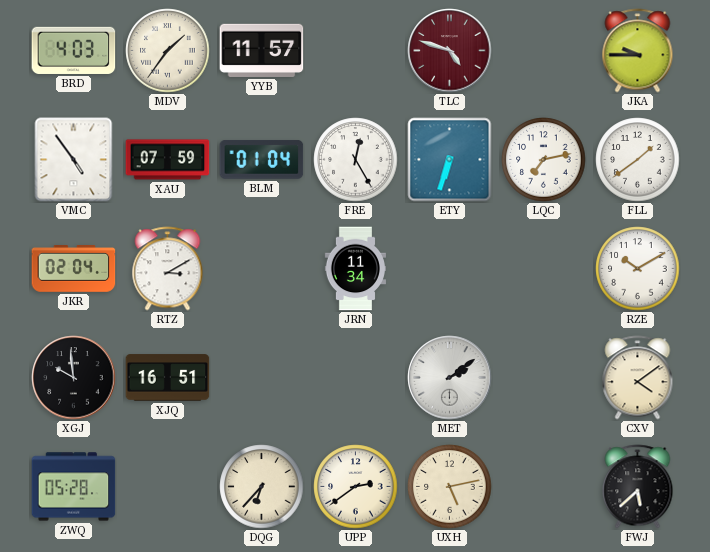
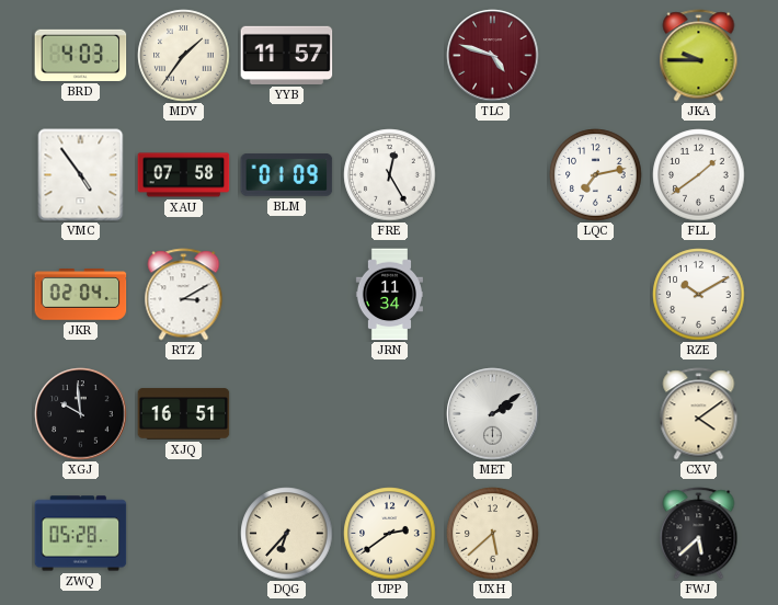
XAU: 07:59 -> 07:58 (184, 175)
BLM: 01:04 -> 01:09 (287, 175)
ETY: 6:33 -> none (450, 160)
UXH: 5:13 -> 5:38 (493, 534)
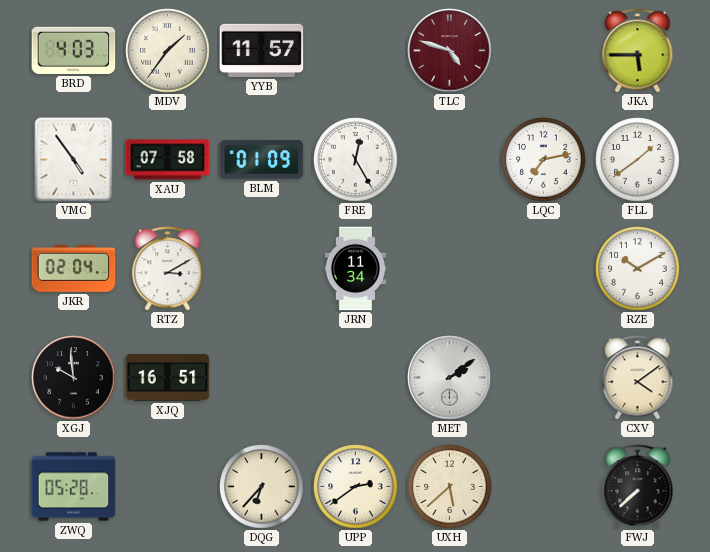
JKA: 9:45 -> 5:45 (638, 51)
FWJ: 5:38 -> 7:38 (638, 487)
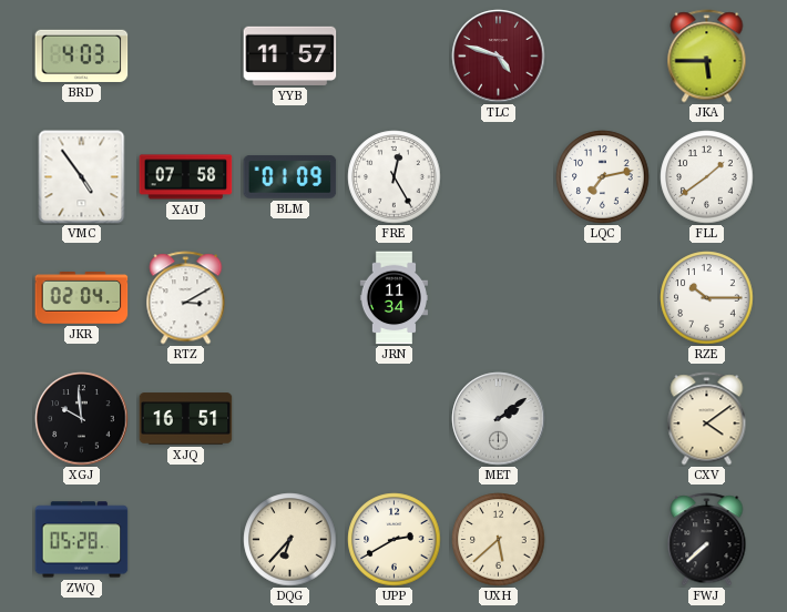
MDV: 1:36 -> none (168, 51)
RZE: 10:10 -> 10:15 (707, 298)
UPP: 2:39 -> 2:40 (395, 540)
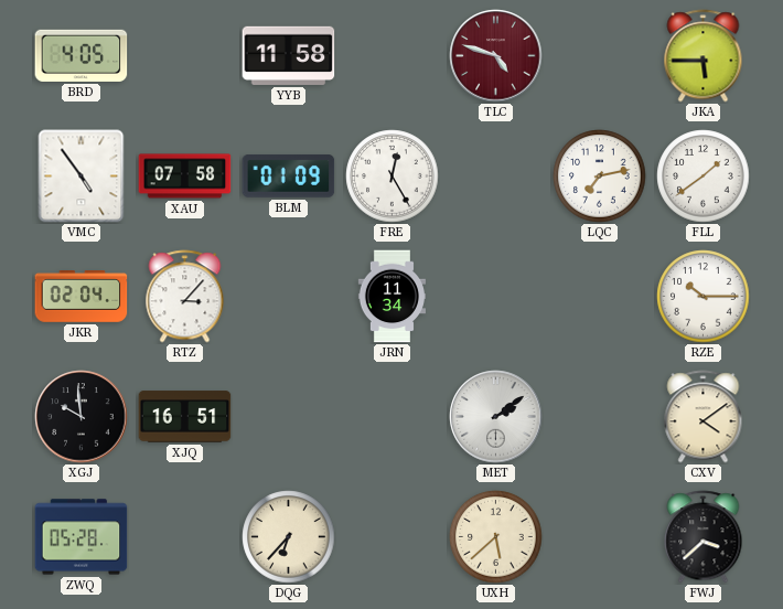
BRD: 4:03 -> 4:05 (82, 55)
YYB: 11:57 -> 11:58 (289, 55)
RTZ: 3:10 -> 3:07 (185, 297)
UPP: 2:40 -> none (395, 540)
FWJ: 7:38 -> 3:38 (704, 537)
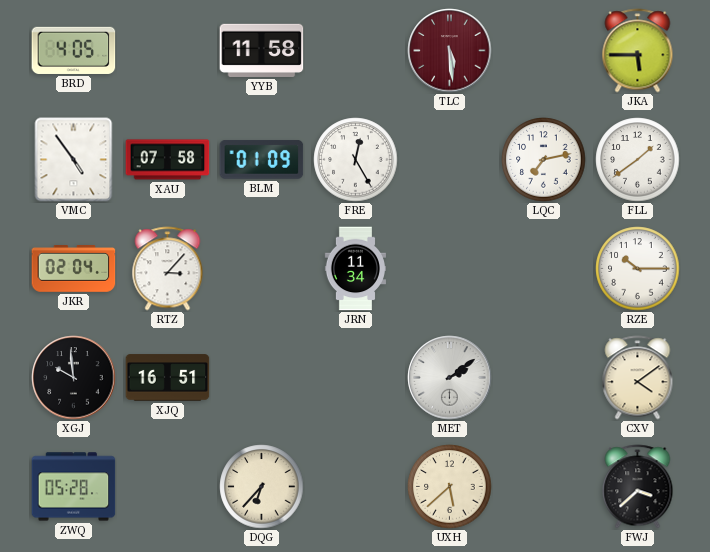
TLC: 4:48 -> 5:29 (450, 51)
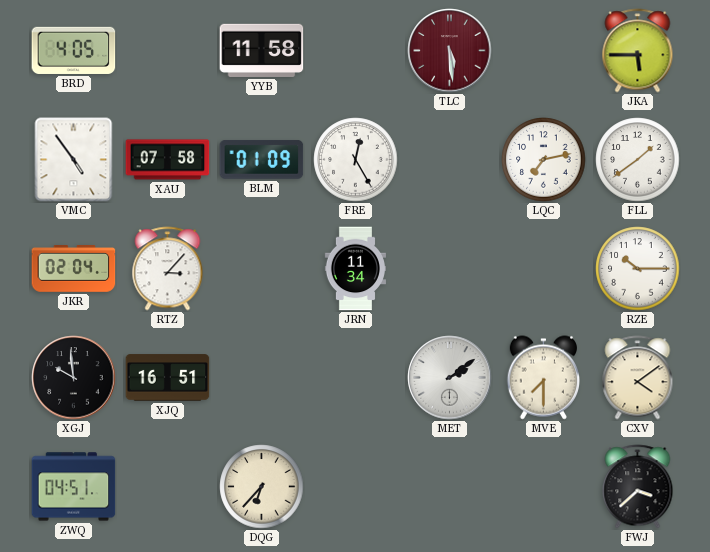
MVE: none -> 7:30 (543, 378)
ZWQ: 05:28 -> 04:51 (74, 487)
UXH: 5:38 -> none (450, 487)
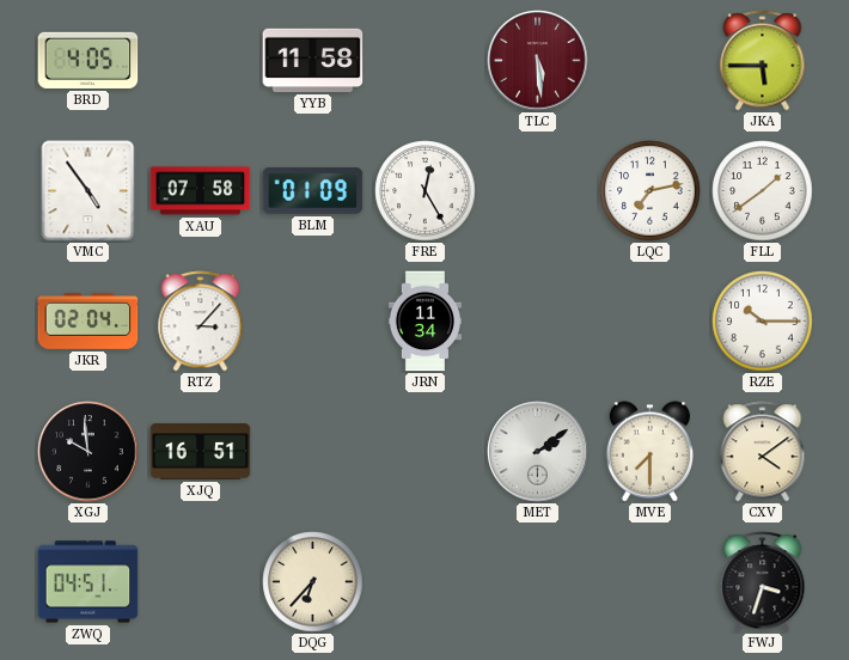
FWJ: 3:38 -> 3:33 (763, 582)
